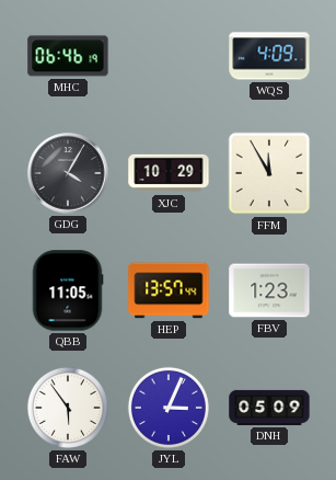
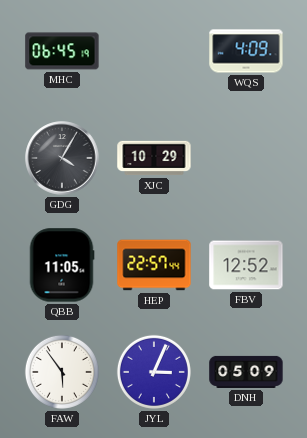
MHC: 06:46 -> 06:45 (62, 51)
FFM: 11:55 -> none (269, 173)
HEP: 13:57 -> 22:57 (154, 265)
FBV: 1:23 -> 12:52 (246, 265)
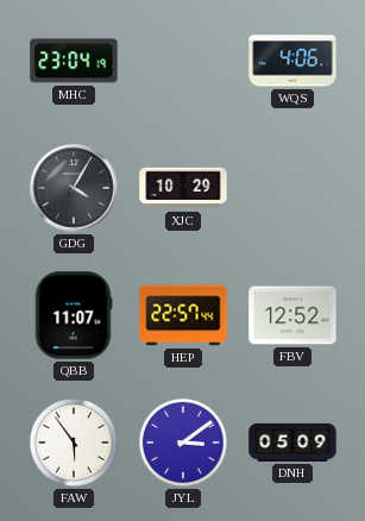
MHC: 06:45 -> 23:04 (74, 61)
WQS: 4:09 -> 4:06 (292, 61)
QBB: 11:05 -> 11:07 (74, 315)
JYL: 3:04 -> 3:09 (183, 442)
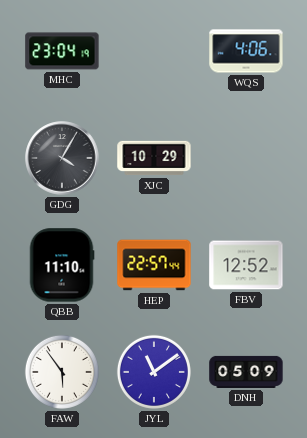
QBB: 11:07 -> 11:10 (62, 265)
JYL: 3:09 -> 11:09 (154, 372)
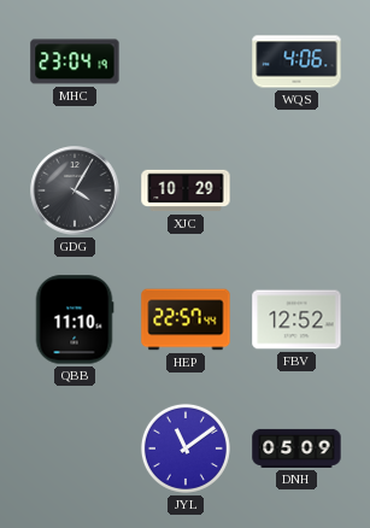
FAW: 5:54 -> none (62, 372)
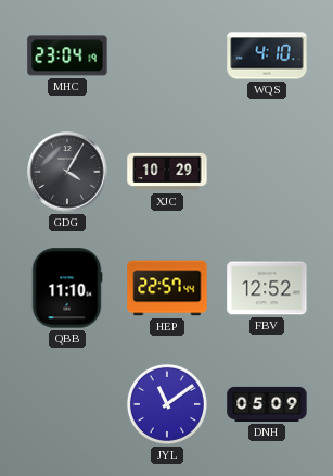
WQS: 4:06 -> 4:10 (267, 55)
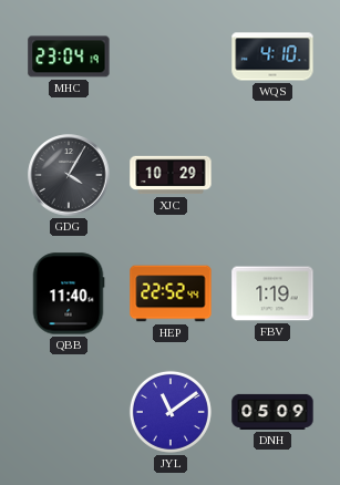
QBB: 11:10 -> 11:40 (69, 293)
HEP: 22:57 -> 22:52 (171, 293)
FBV: 12:52 -> 1:19 (272, 293)
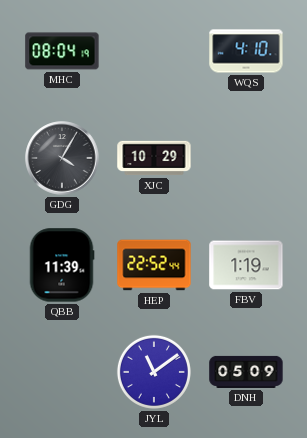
MHC: 23:04 -> 08:04 (62, 51)
QBB: 11:40 -> 11:39 (62, 265)
